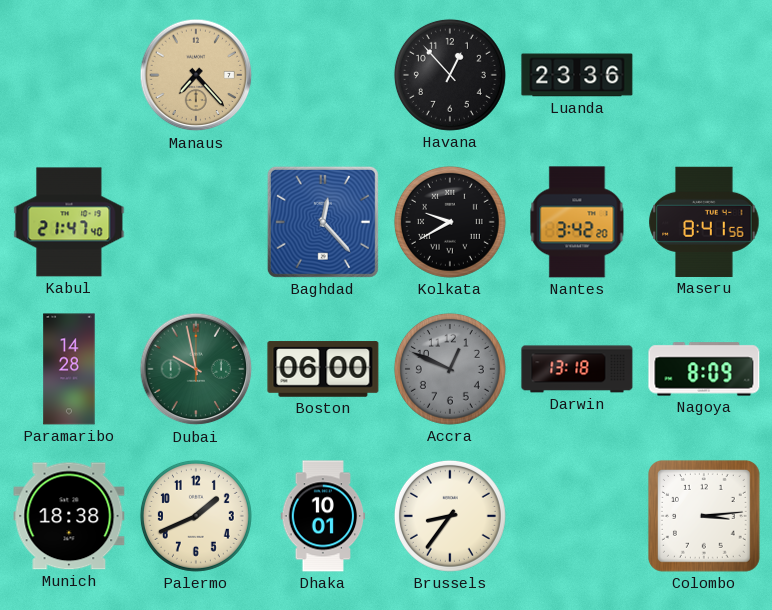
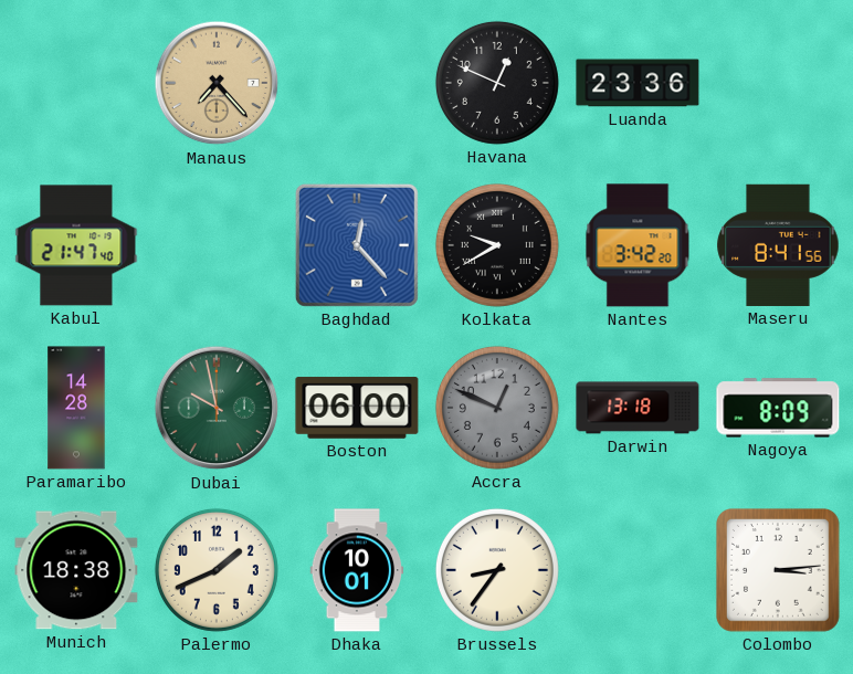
Havana: 12:53 -> 12:49 (497, 83)
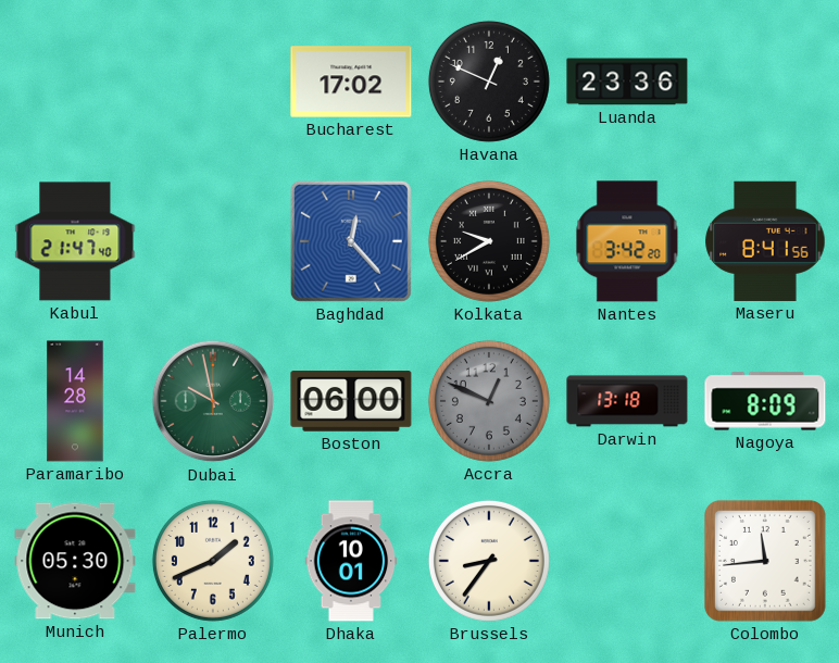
Manaus: 7:23 -> none (217, 83)
Bucharest: none -> 17:02 (351, 82)
Munich: 18:38 -> 05:30 (75, 561)
Colombo: 3:14 -> 11:44 (765, 561)
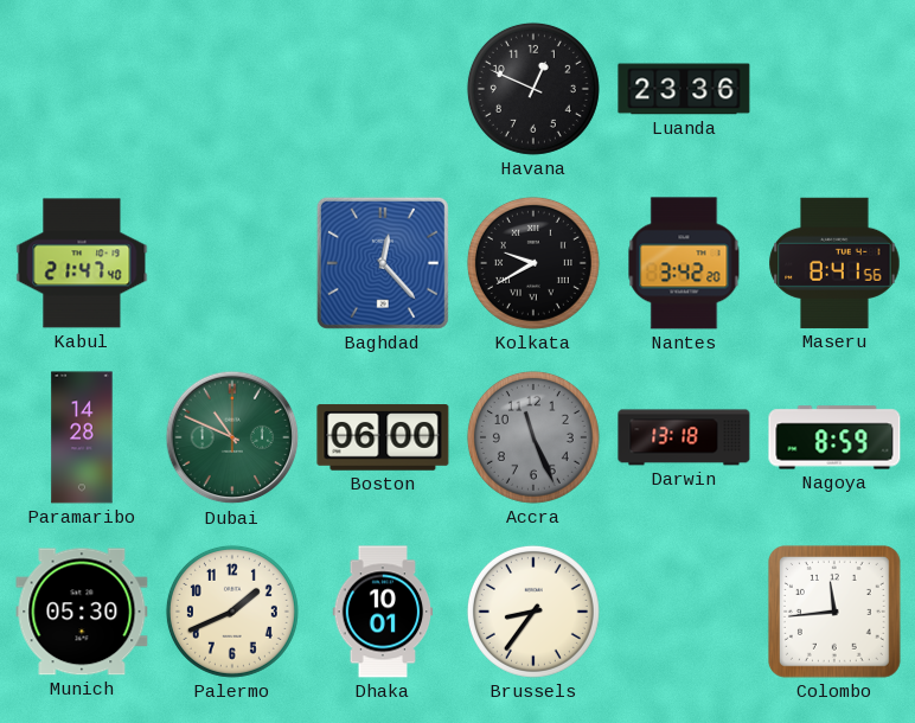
Bucharest: 17:02 -> none (351, 82)
Dubai: 9:58 -> 10:49 (232, 437)
Accra: 12:49 -> 11:26 (533, 437)
Nagoya: 8:09 -> 8:59 (834, 437)
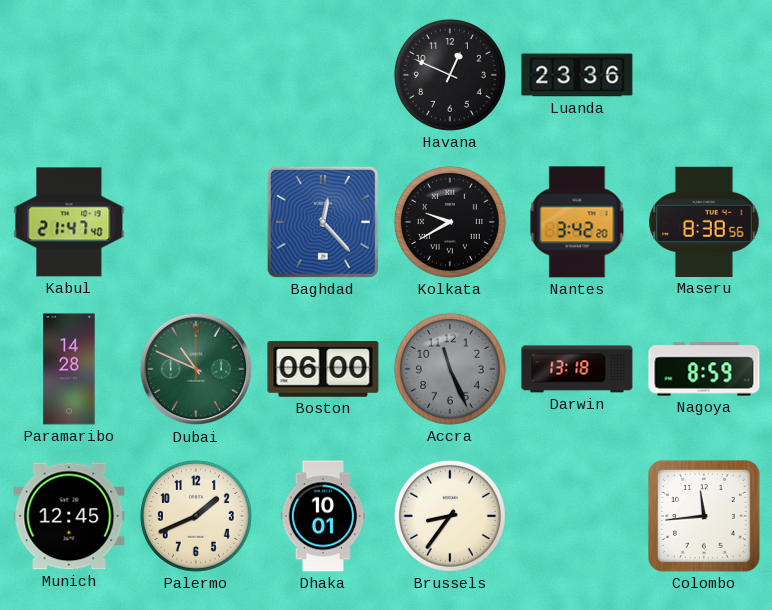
Maseru: 8:41 -> 8:38 (704, 222)
Munich: 05:30 -> 12:45 (69, 516)
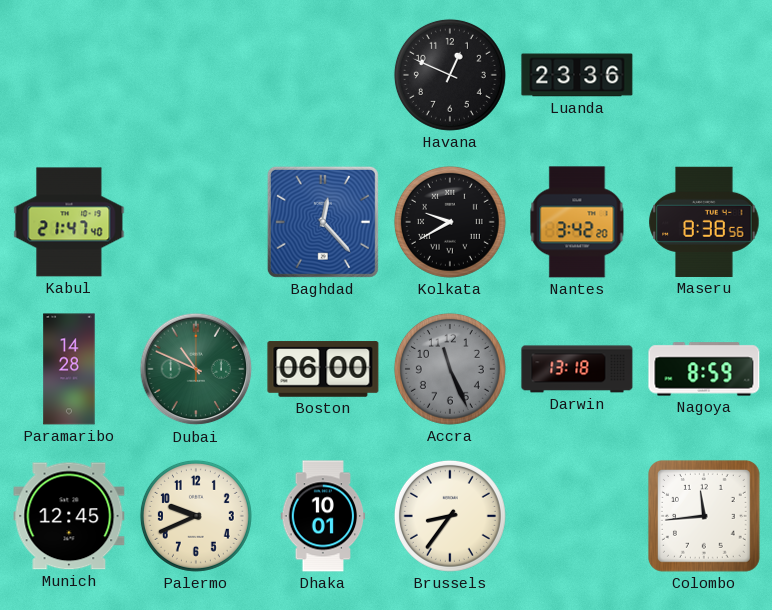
Palermo: 1:41 -> 9:41 (196, 516)
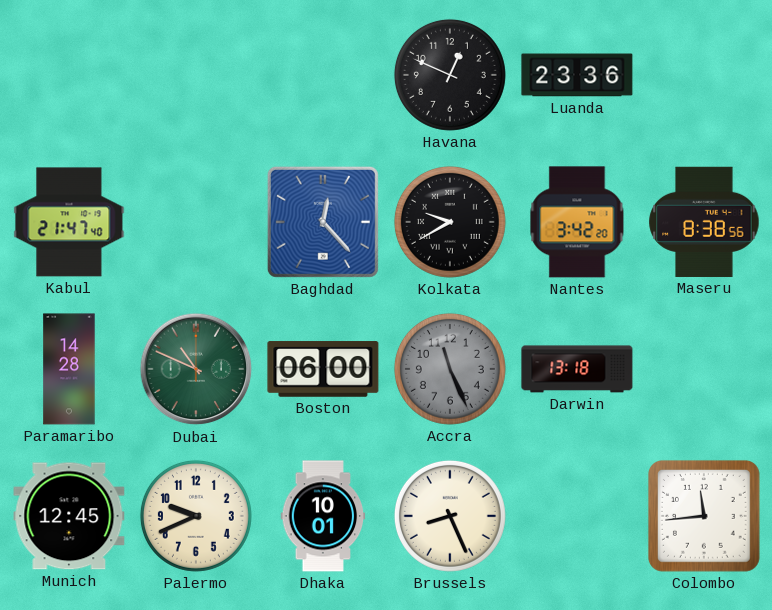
Nagoya: 8:59 -> none (704, 369)
Brussels: 8:36 -> 8:26 (450, 516)
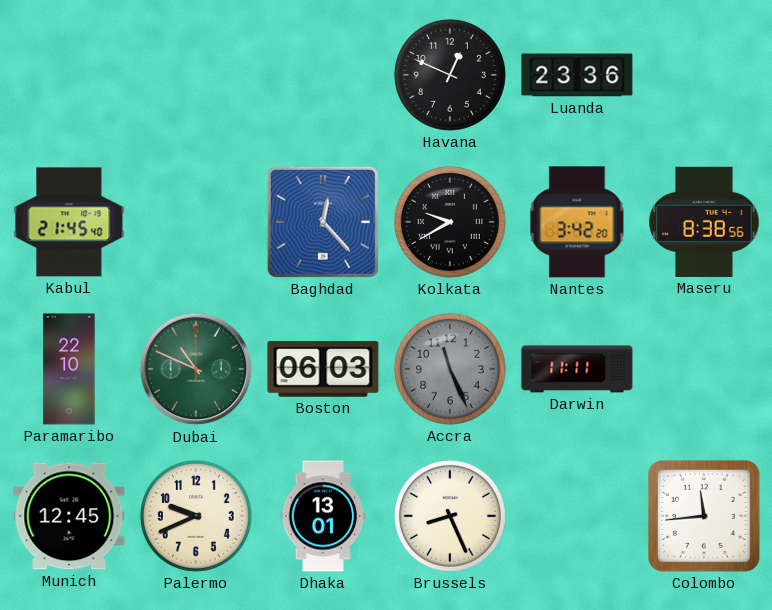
Kabul: 21:47 -> 21:45 (69, 222)
Paramaribo: 14:28 -> 22:10 (69, 369)
Boston: 06:00 -> 06:03 (323, 369)
Darwin: 13:18 -> 11:11 (577, 369)
Dhaka: 10:01 -> 13:01 (323, 516)
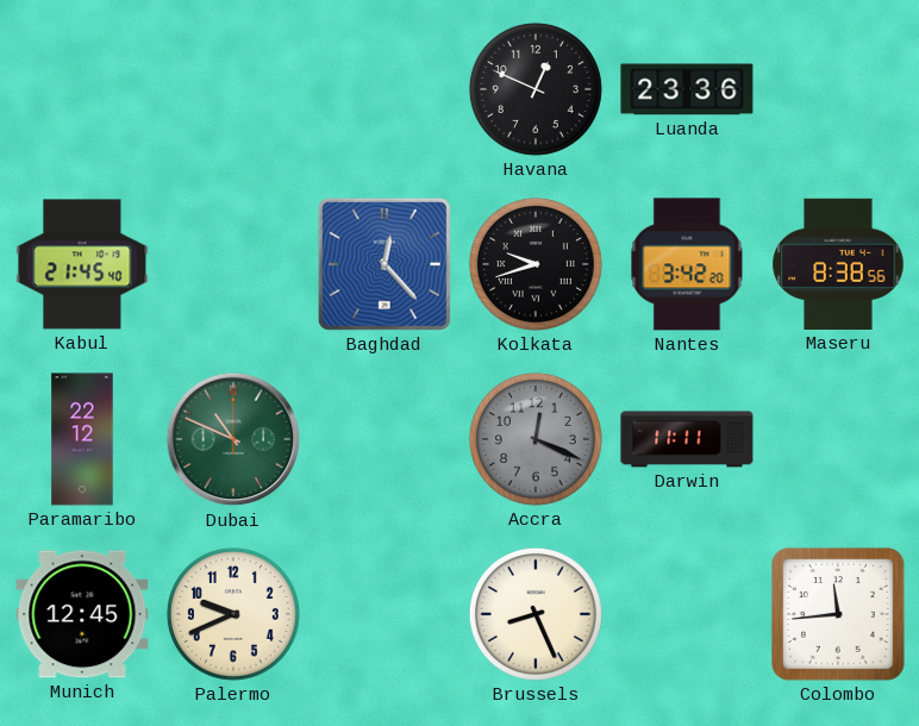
Kolkata: 9:40 -> 9:42 (536, 264)
Paramaribo: 22:10 -> 22:12 (82, 439)
Boston: 06:03 -> none (323, 369)
Accra: 11:26 -> 12:19 (536, 439)
Dhaka: 13:01 -> none (323, 516)
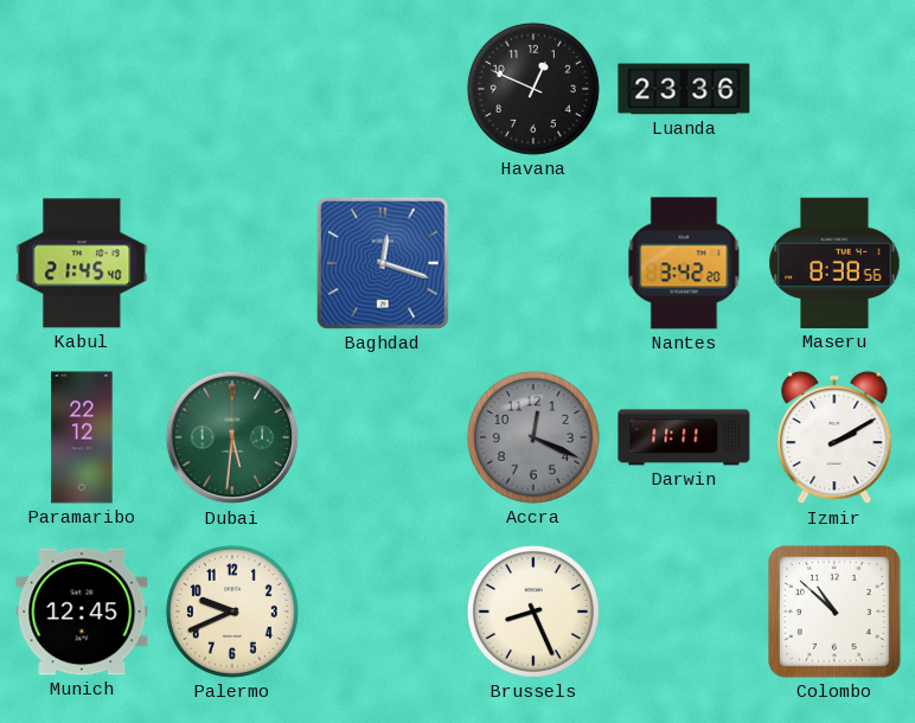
Baghdad: 12:23 -> 12:18 (383, 263)
Kolkata: 9:42 -> none (536, 264)
Dubai: 10:49 -> 5:31 (232, 437)
Izmir: none -> 2:10 (834, 437)
Colombo: 11:44 -> 10:52 (834, 612)
